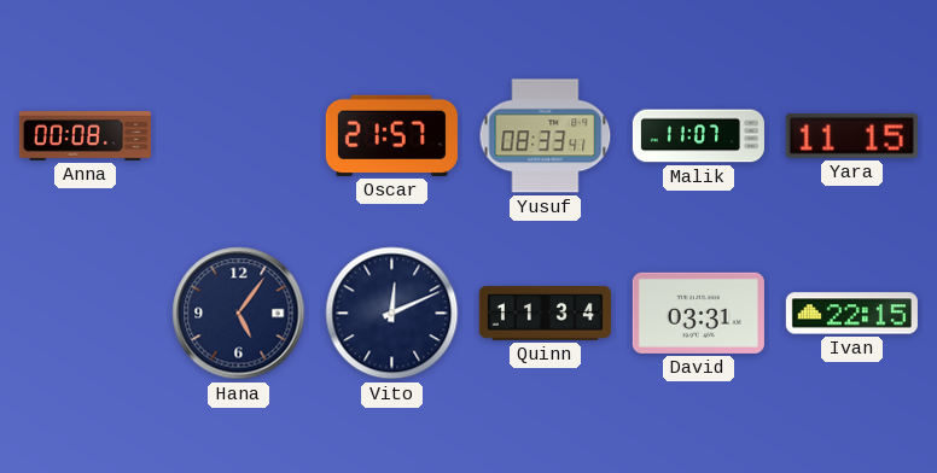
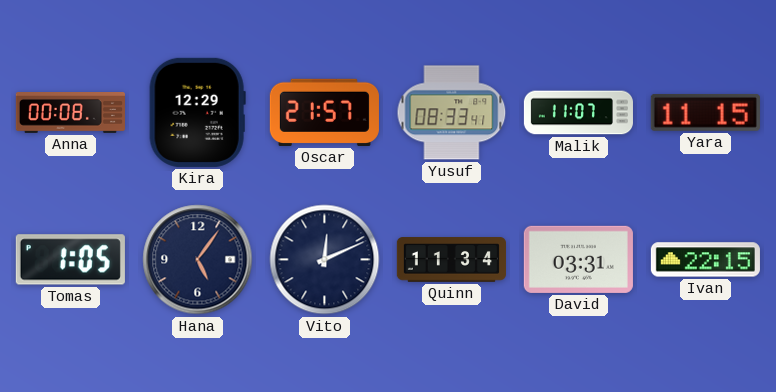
Kira: none -> 12:29 (197, 112)
Tomas: none -> 1:05 (70, 260)
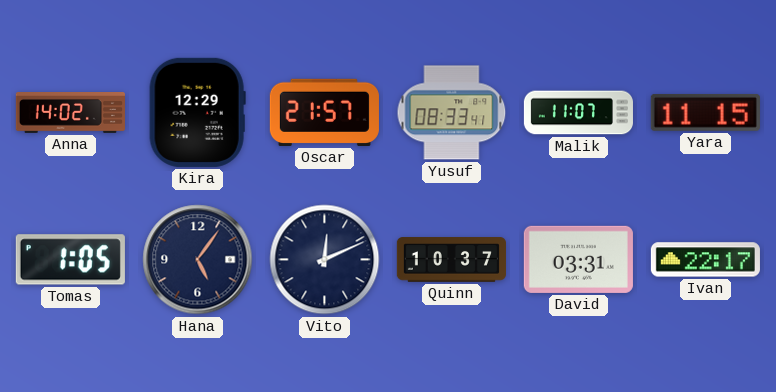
Anna: 00:08 -> 14:02 (70, 113)
Quinn: 11:34 -> 10:37 (451, 260)
Ivan: 22:15 -> 22:17 (705, 260)
